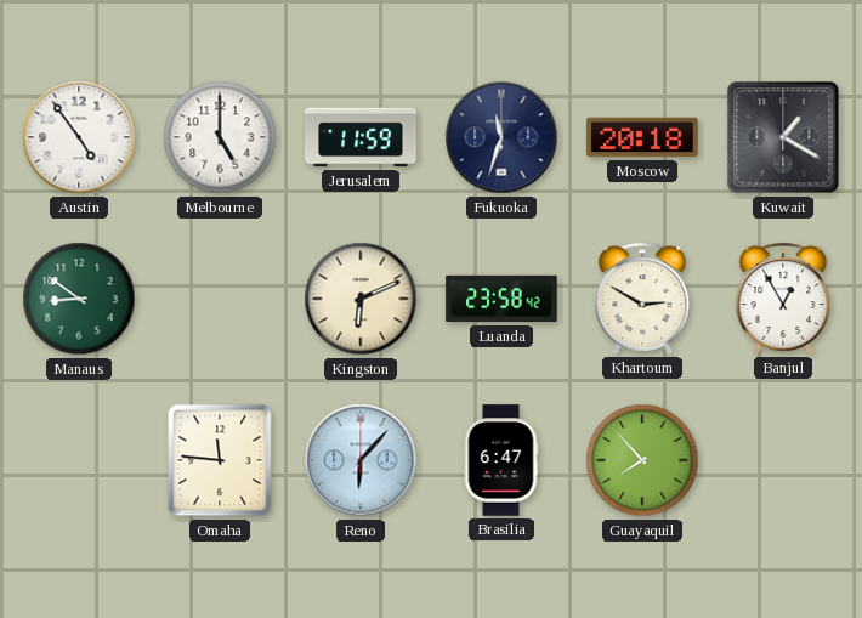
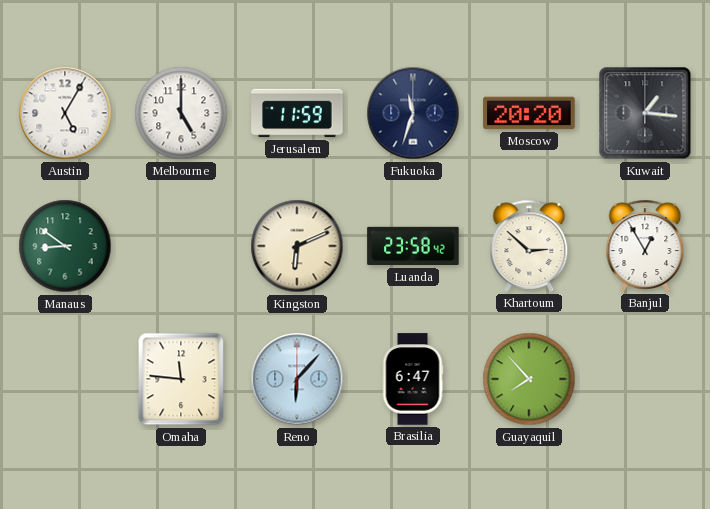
Austin: 4:54 -> 5:05 (65, 113)
Moscow: 20:18 -> 20:20 (529, 113)
Kuwait: 1:20 -> 1:16 (645, 113)
Khartoum: 2:50 -> 2:52 (529, 246)
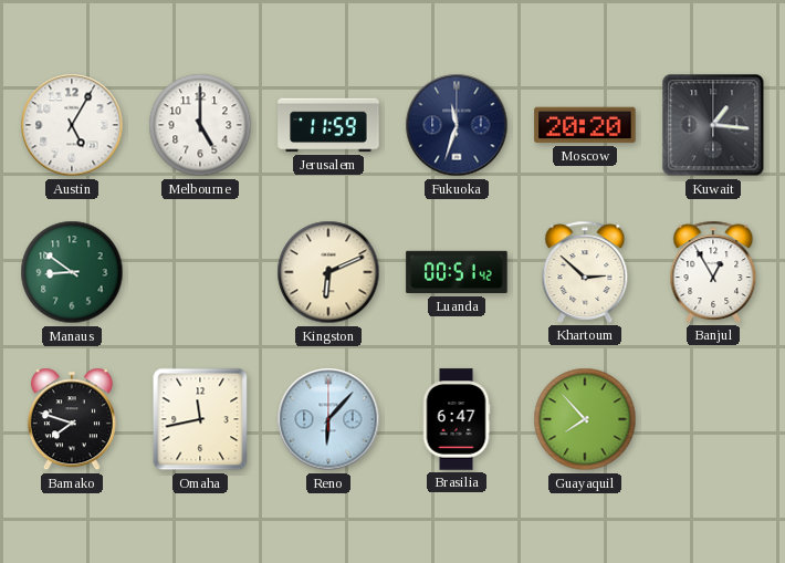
Luanda: 23:58 -> 00:51 (457, 272)
Bamako: none -> 7:48 (72, 419)
Omaha: 11:46 -> 11:43 (200, 419)
